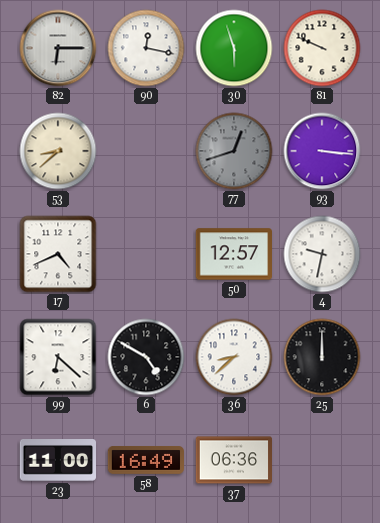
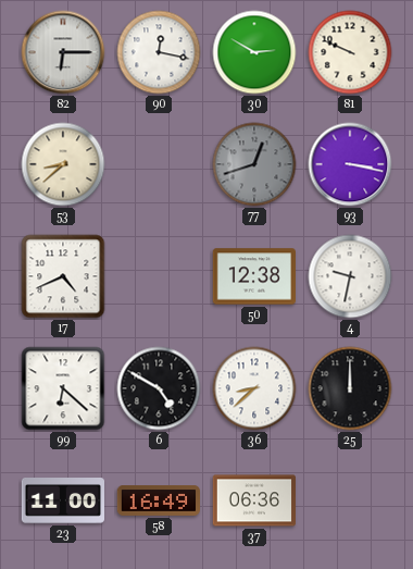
30: 5:57 -> 2:50 (254, 52)
93: 3:16 -> 3:17 (350, 164)
50: 12:57 -> 12:38 (253, 276)
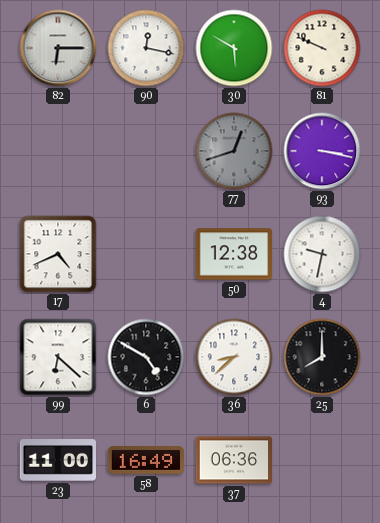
30: 2:50 -> 5:50 (234, 48)
53: 8:38 -> none (63, 164)
25: 12:00 -> 8:00 (322, 357)
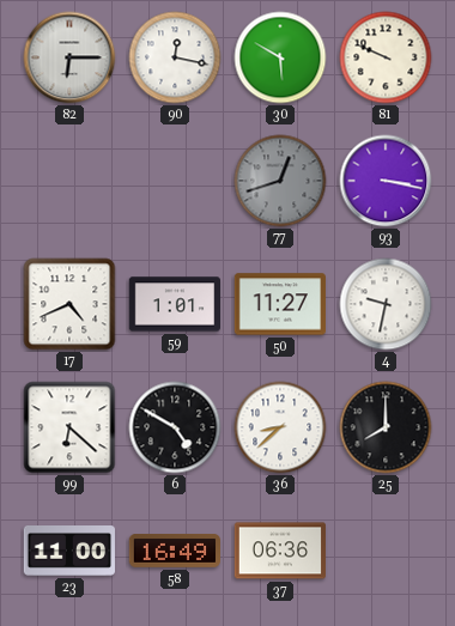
59: none -> 1:01 (175, 304)
50: 12:38 -> 11:27 (279, 304)
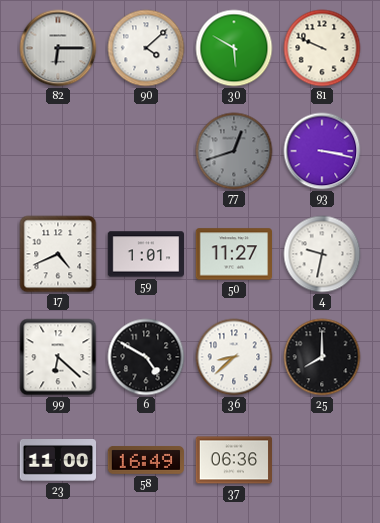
90: 12:17 -> 4:08 (146, 48)
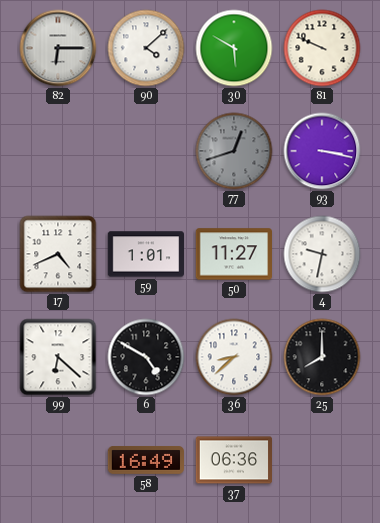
23: 11:00 -> none (57, 461)
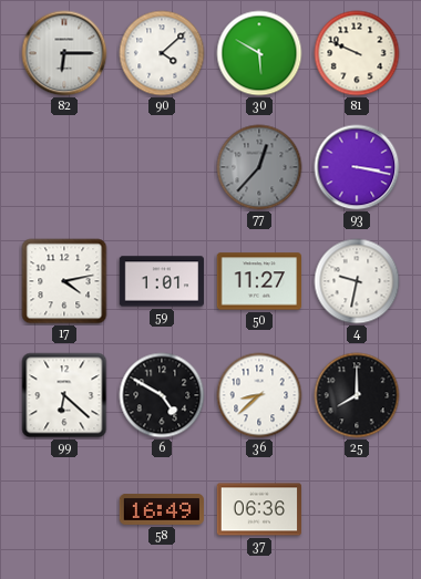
77: 12:42 -> 12:37 (259, 167)
17: 4:41 -> 4:13 (64, 281)
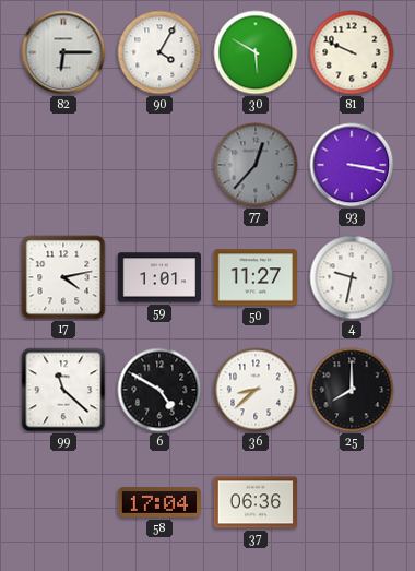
90: 4:08 -> 4:05 (159, 52)
99: 6:22 -> 11:22 (63, 390)
58: 16:49 -> 17:04 (159, 503)
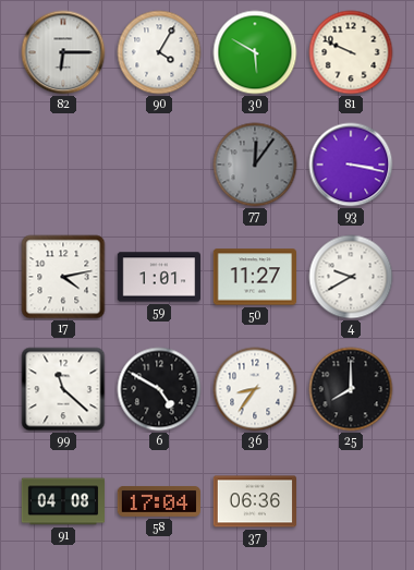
77: 12:37 -> 12:06 (255, 165)
4: 9:32 -> 9:40 (351, 277)
36: 8:38 -> 8:36 (255, 389)
91: none -> 04:08 (63, 501)
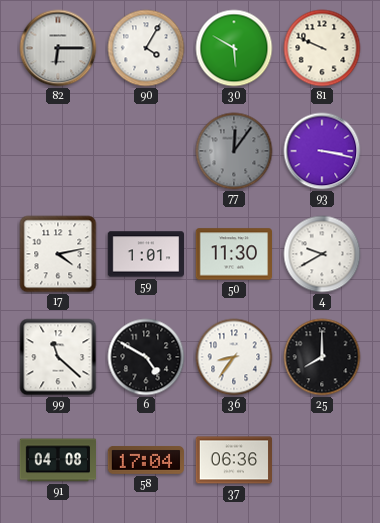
50: 11:27 -> 11:30 (233, 254)
